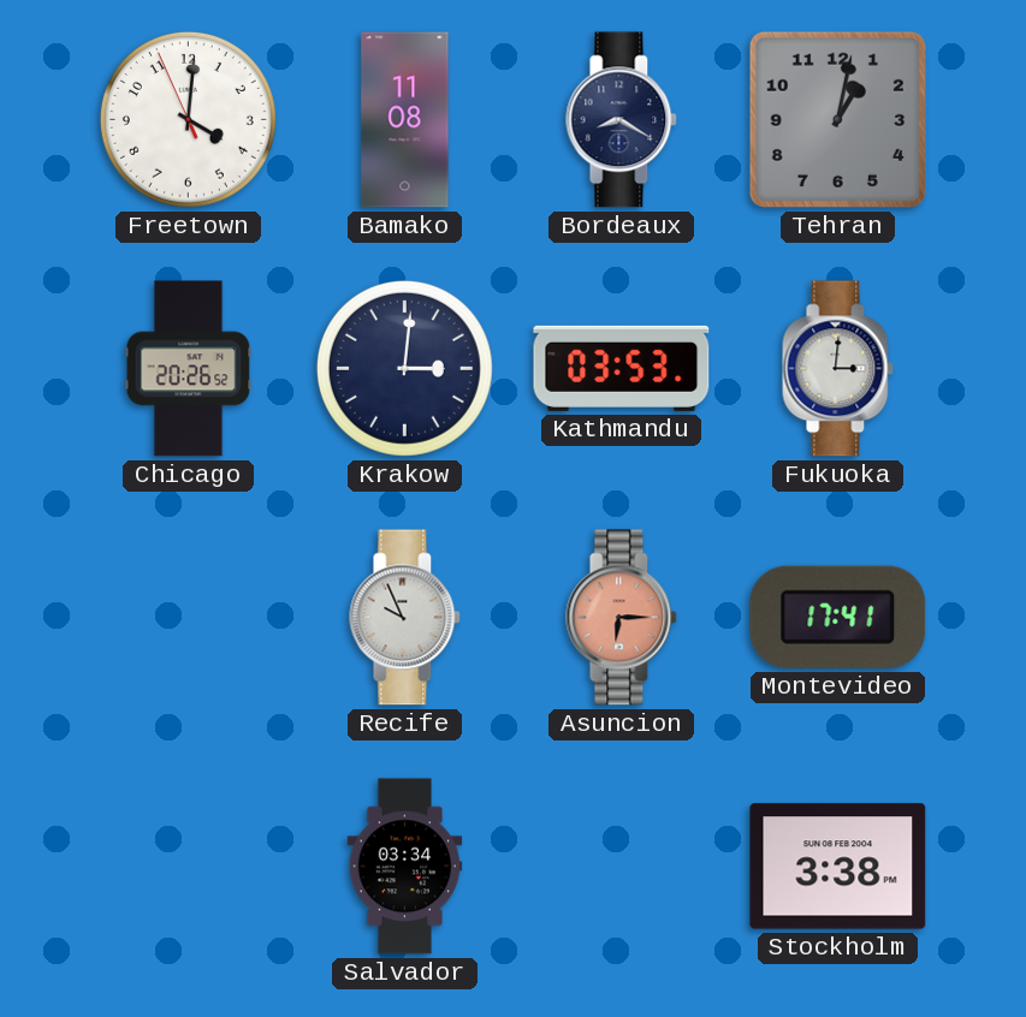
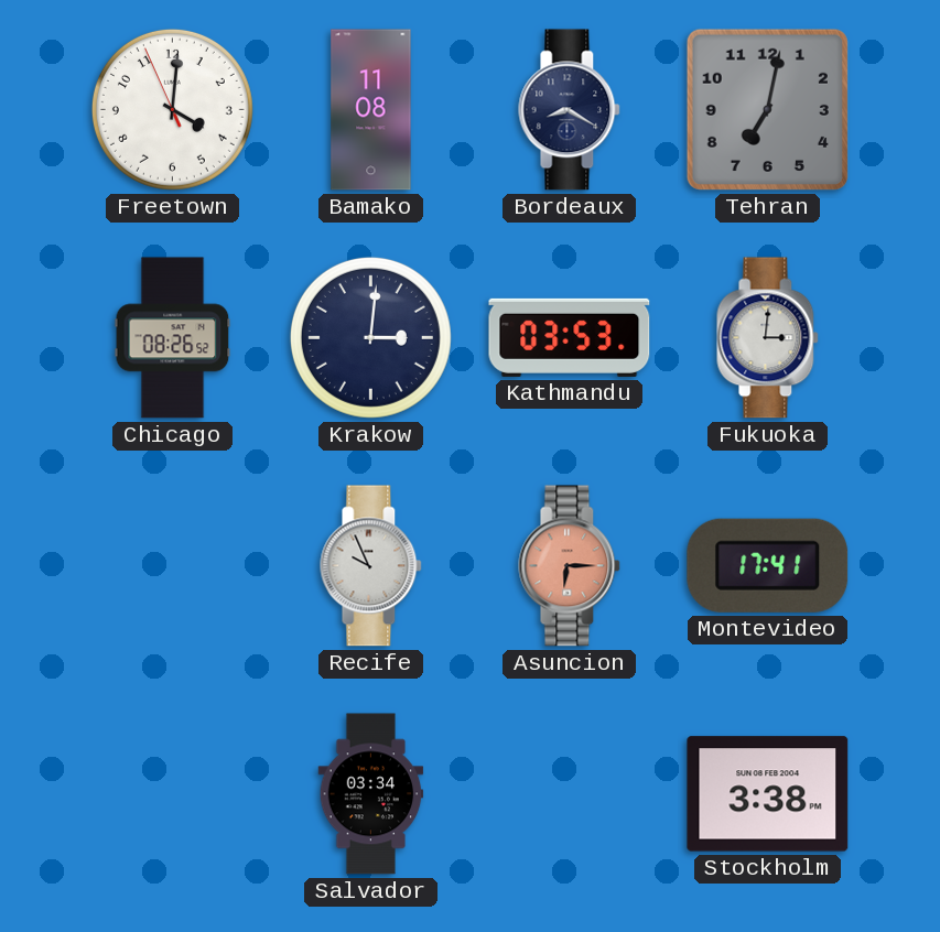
Tehran: 1:02 -> 7:02 (767, 109)
Chicago: 20:26 -> 08:26 (173, 338)
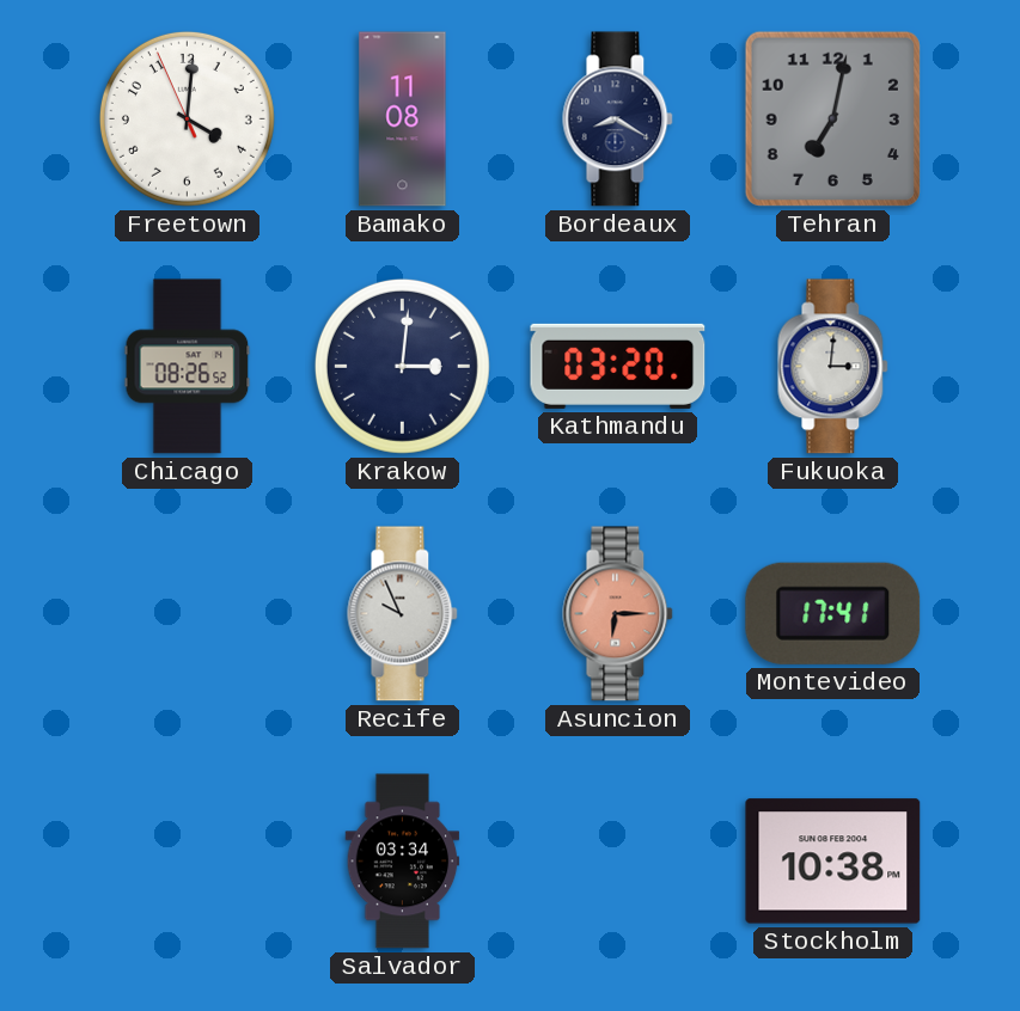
Kathmandu: 03:53 -> 03:20 (618, 366)
Stockholm: 3:38 -> 10:38 (833, 862)
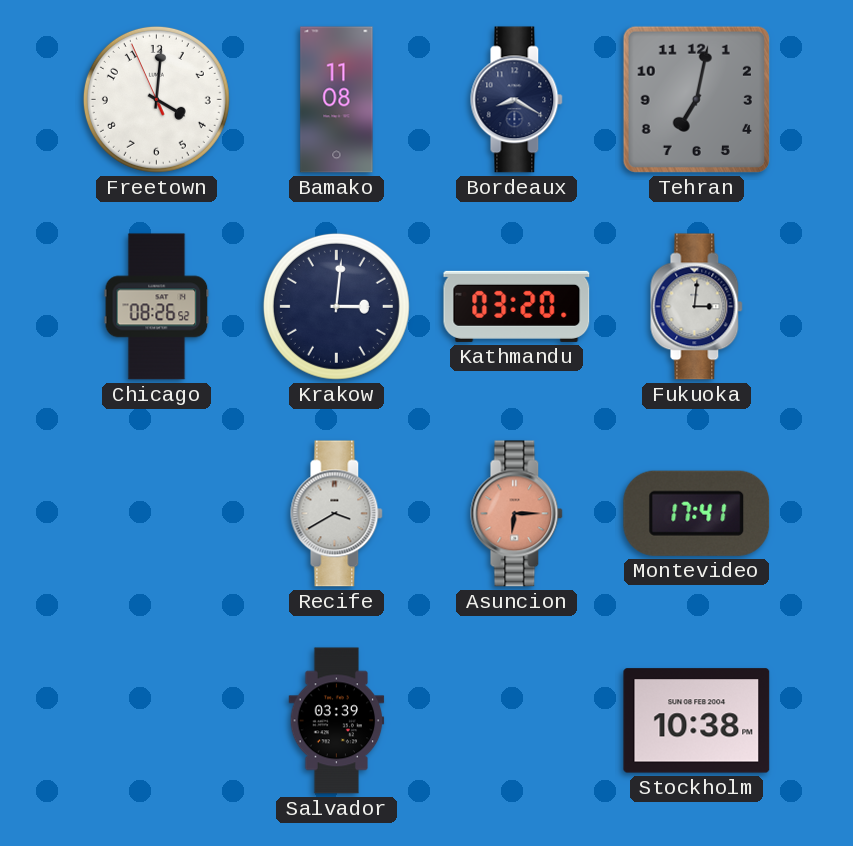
Recife: 9:56 -> 3:40 (337, 514)
Salvador: 03:34 -> 03:39 (337, 721)
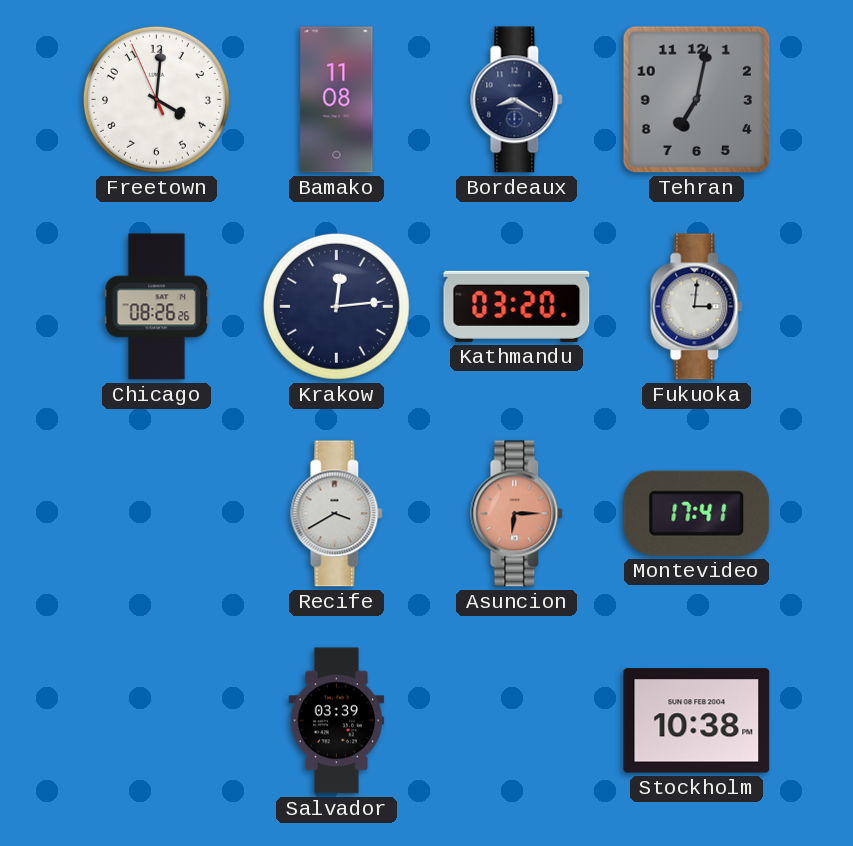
Chicago: 08:26:52 -> 08:26:26 (157, 307)
Krakow: 3:01 -> 12:14 (336, 306)
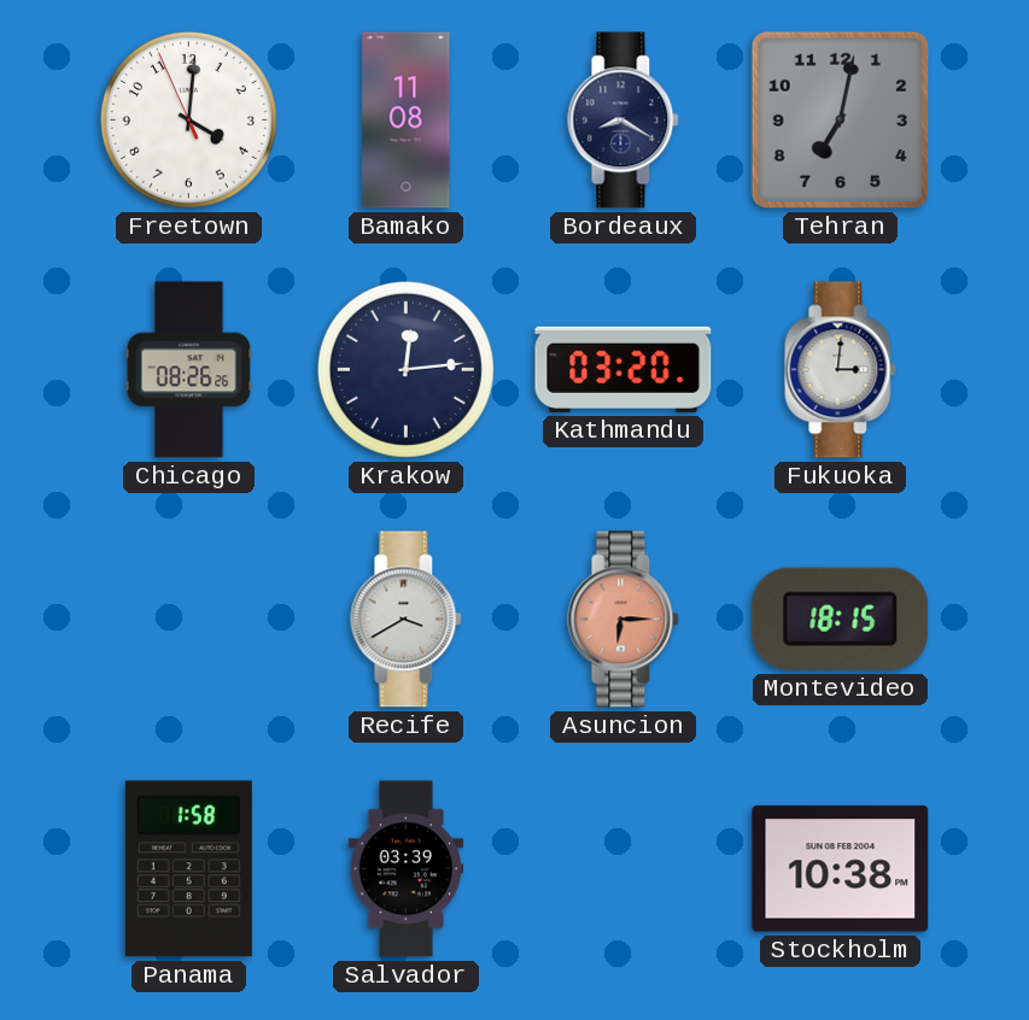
Montevideo: 17:41 -> 18:15 (841, 619)
Panama: none -> 1:58 (188, 869)
